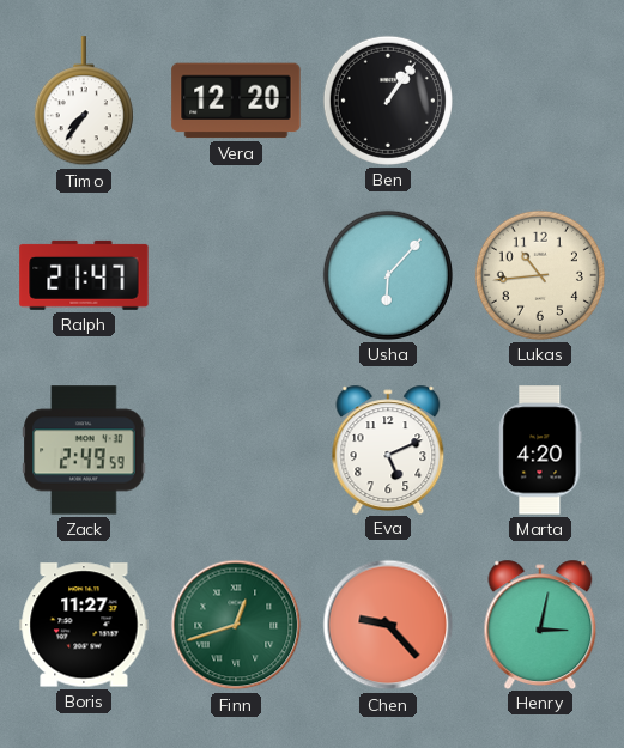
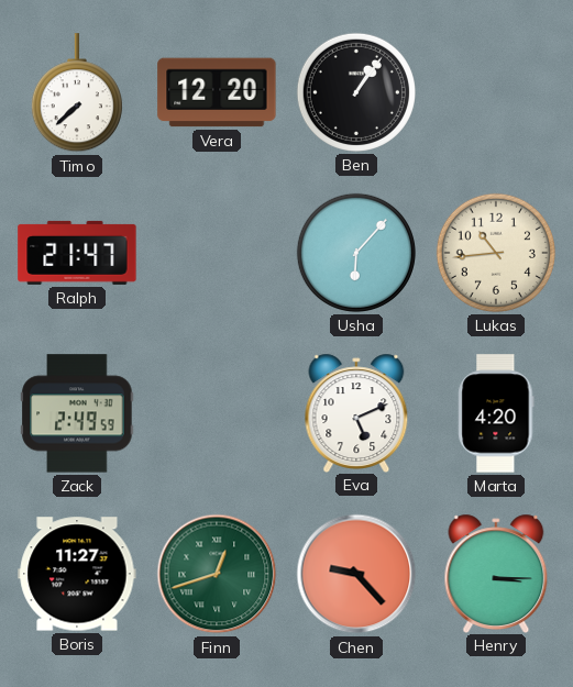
Timo: 7:36 -> 7:38 (77, 93)
Henry: 3:02 -> 3:15 (496, 573)
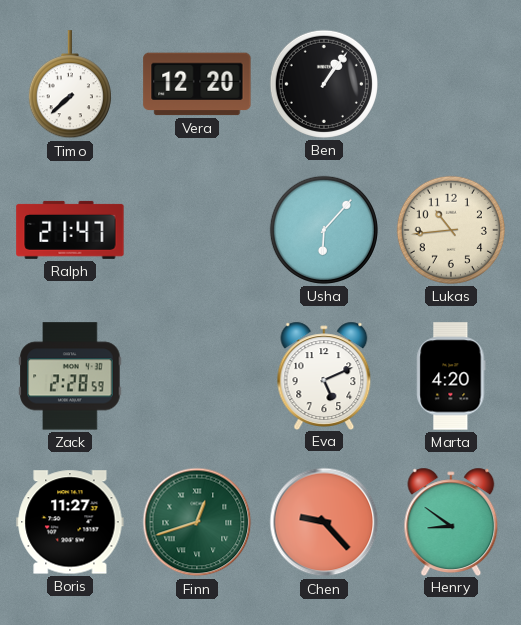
Zack: 2:49 -> 2:28 (70, 376)
Henry: 3:15 -> 8:51 (451, 521)
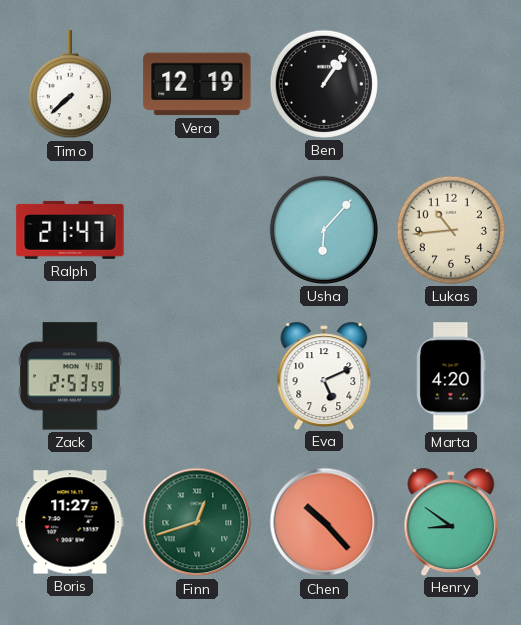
Vera: 12:20 -> 12:19 (197, 84)
Zack: 2:28 -> 2:53 (70, 376)
Chen: 9:23 -> 10:23 (324, 522)
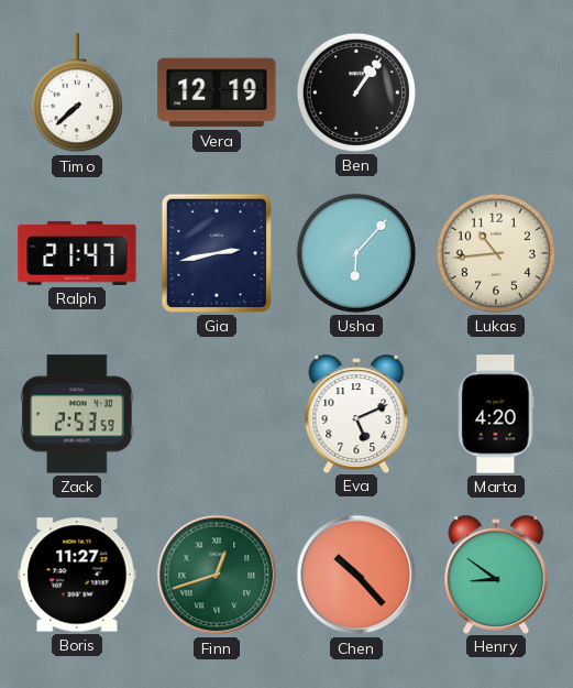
Gia: none -> 2:43 (217, 253)
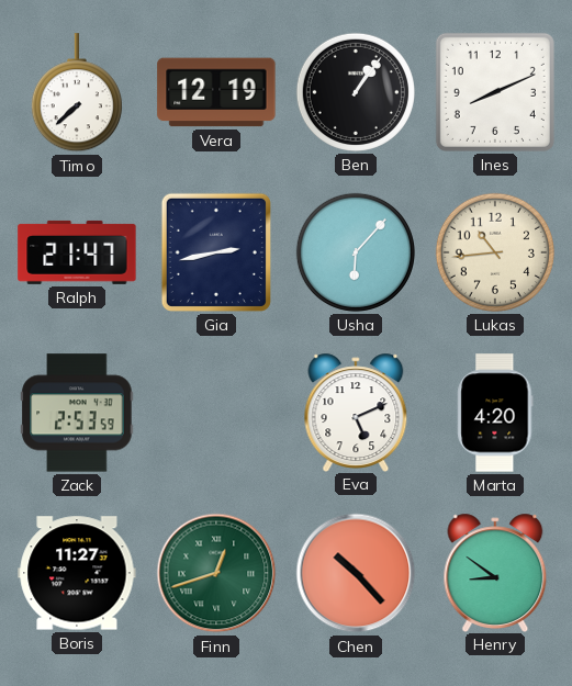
Ines: none -> 8:11 (495, 92)
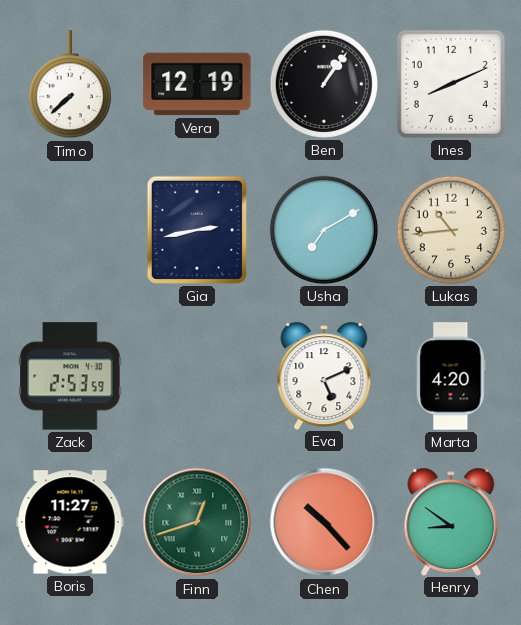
Ralph: 21:47 -> none (77, 252)
Usha: 6:07 -> 7:10 (324, 230)
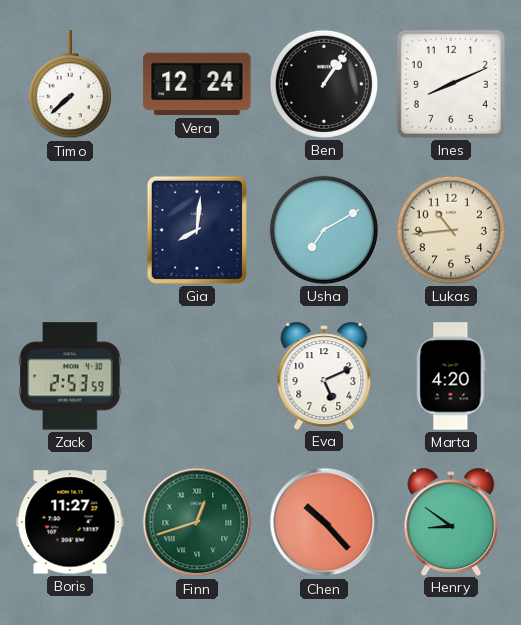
Vera: 12:19 -> 12:24 (197, 84)
Gia: 2:43 -> 8:01 (197, 230)
